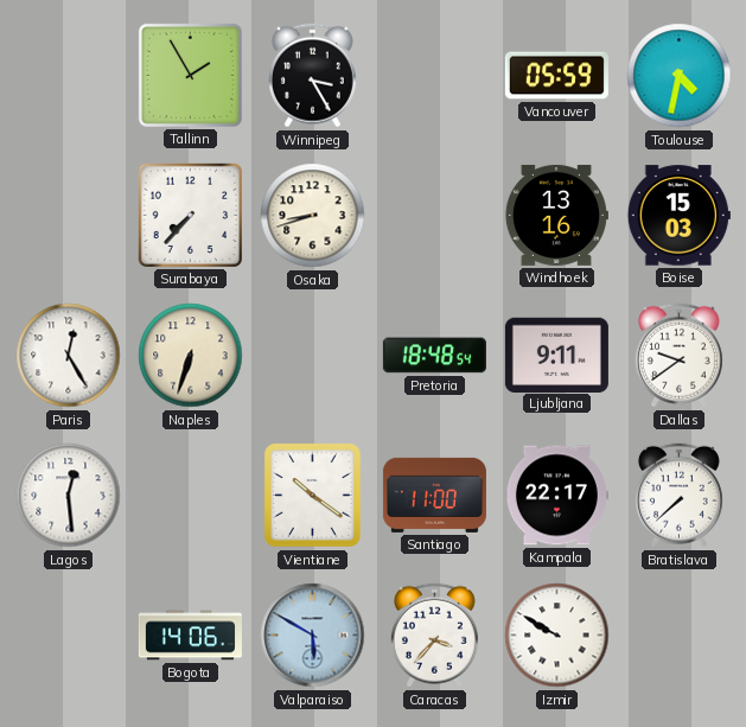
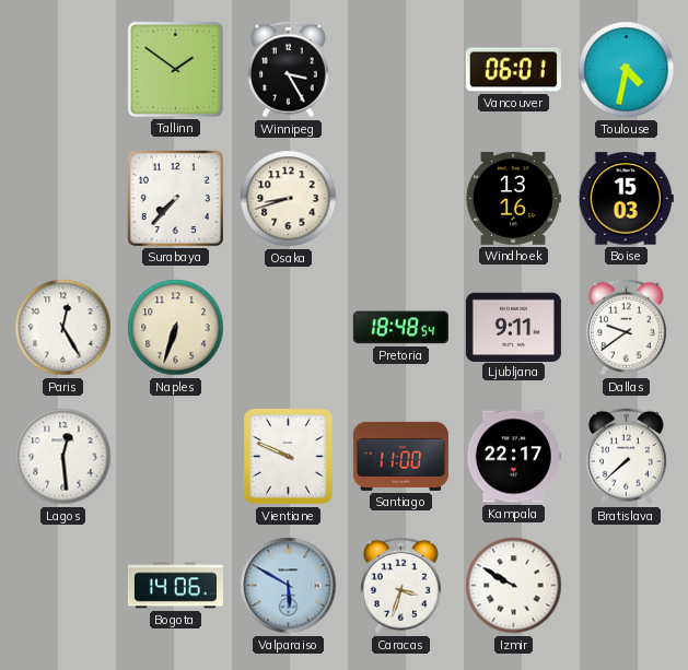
Tallinn: 1:55 -> 1:51 (175, 69)
Vancouver: 05:59 -> 06:01 (513, 70)
Vientiane: 10:21 -> 9:49 (289, 457)
Caracas: 3:37 -> 3:33 (400, 586)
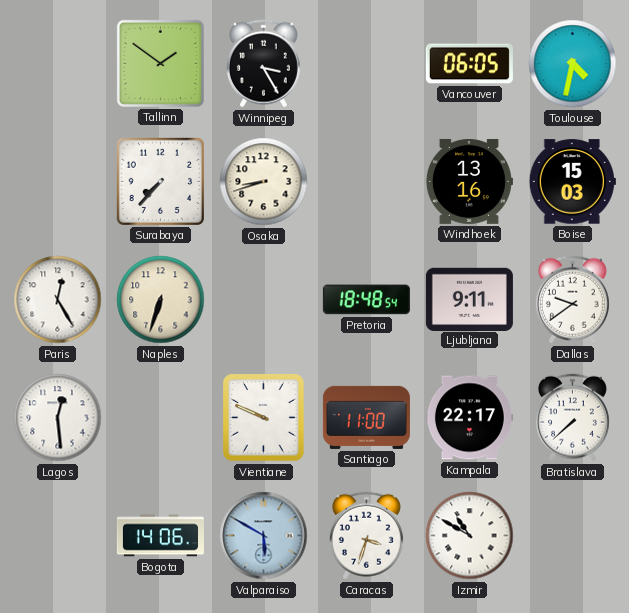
Vancouver: 06:01 -> 06:05 (469, 64)
Izmir: 9:50 -> 10:50 (470, 536)
